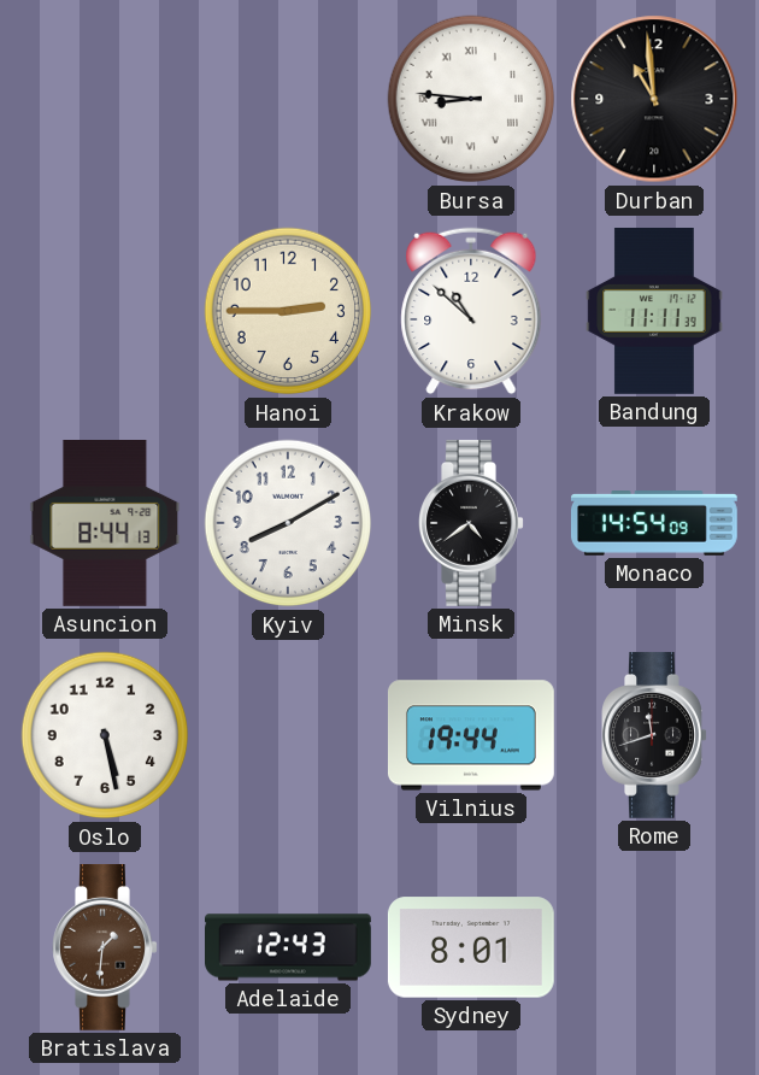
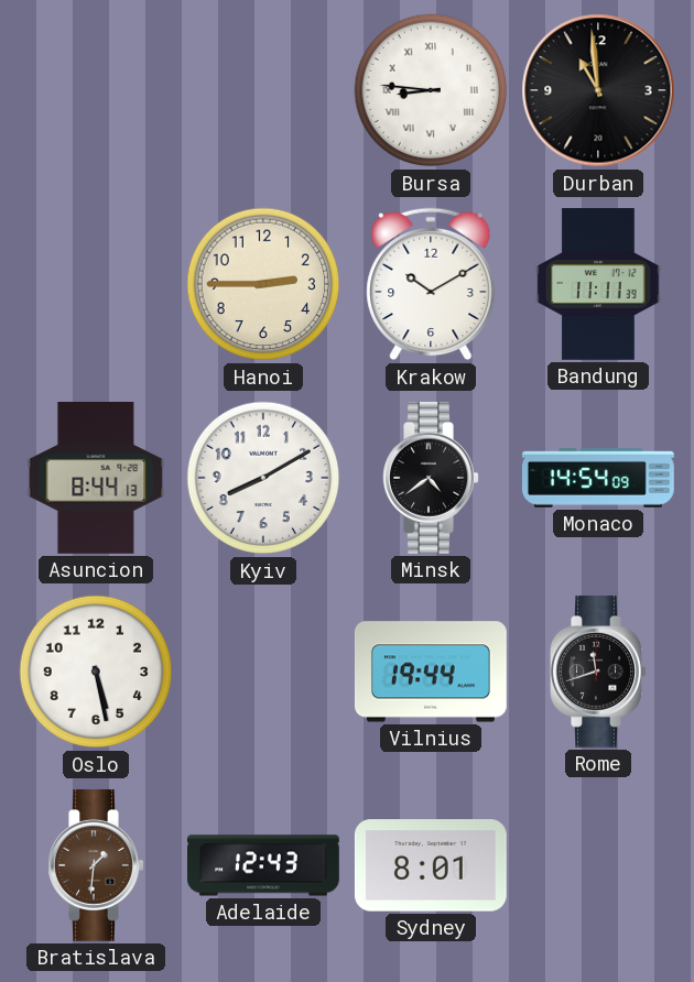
Krakow: 10:52 -> 10:10 (431, 284)
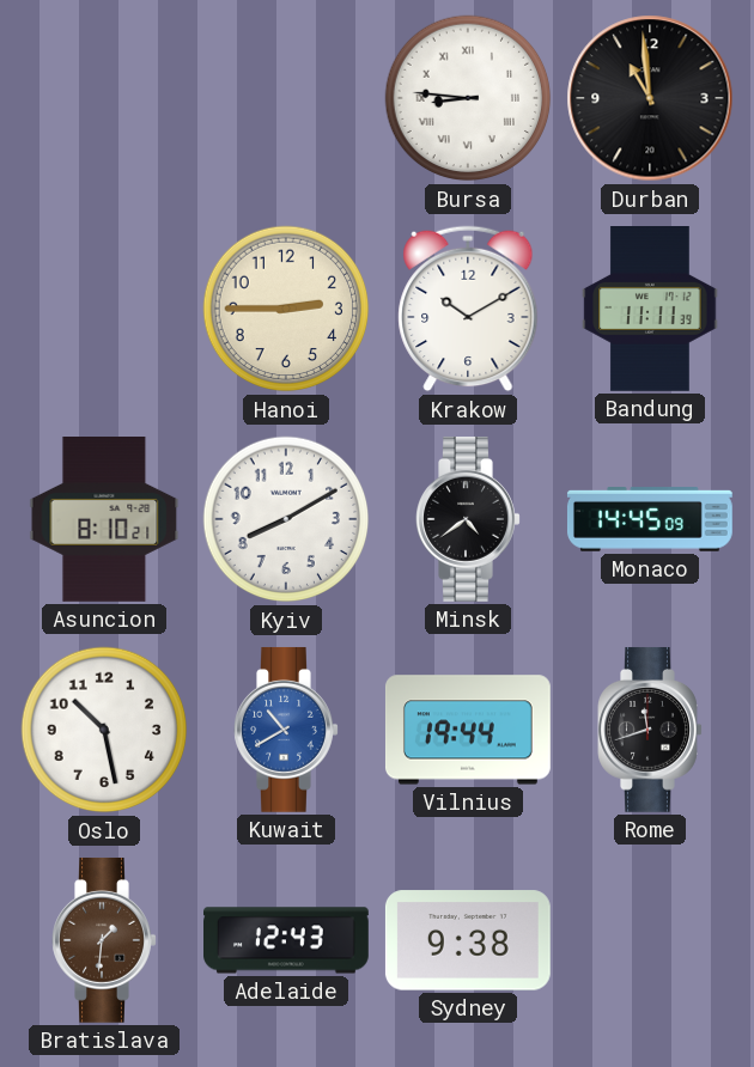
Asuncion: 8:44 -> 8:10 (104, 520)
Monaco: 14:54 -> 14:45 (650, 520)
Oslo: 5:28 -> 10:28 (104, 730)
Kuwait: none -> 10:40 (286, 730)
Sydney: 8:01 -> 9:38 (468, 940)
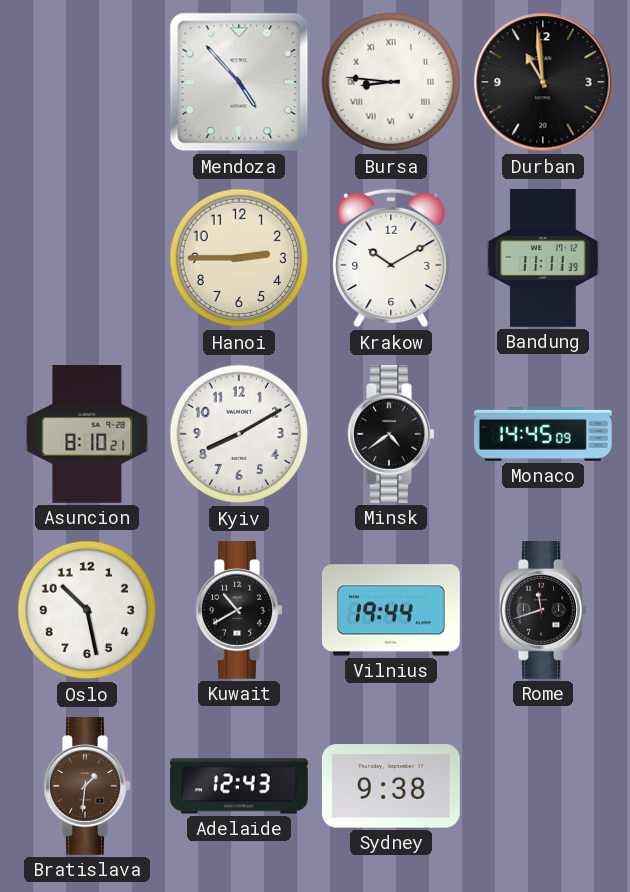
Mendoza: none -> 4:53 (239, 82)
Kuwait dial: blue -> black (239, 610)
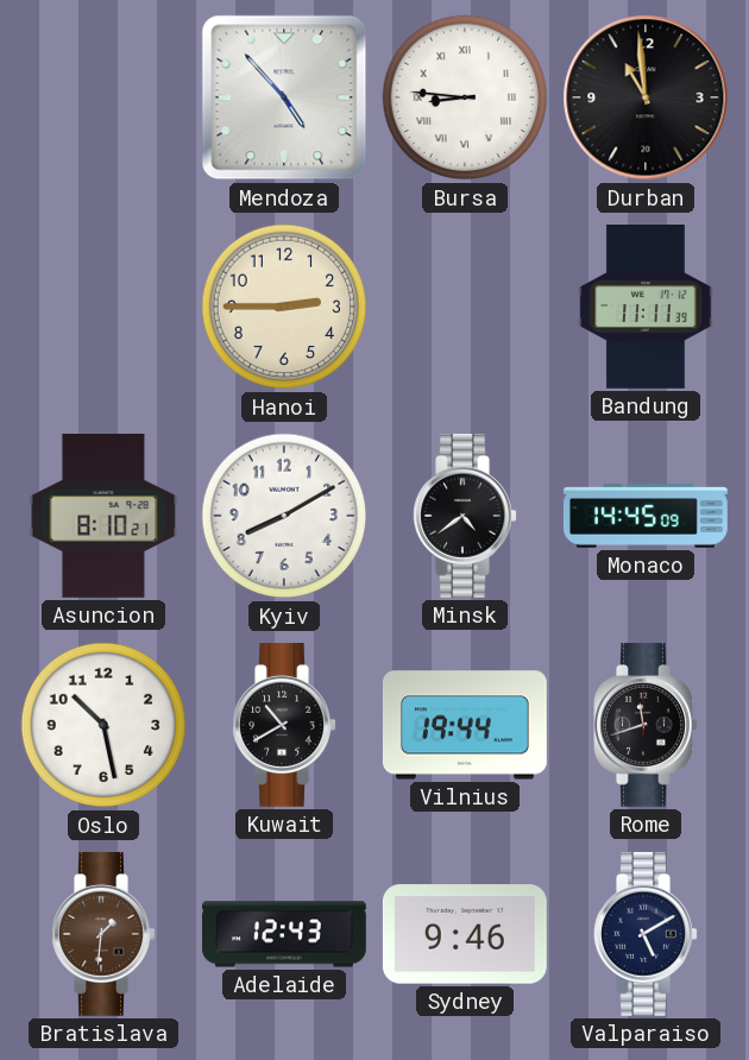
Krakow: 10:10 -> none (391, 258)
Sydney: 9:38 -> 9:46 (465, 934)
Valparaiso: none -> 5:10 (646, 934)
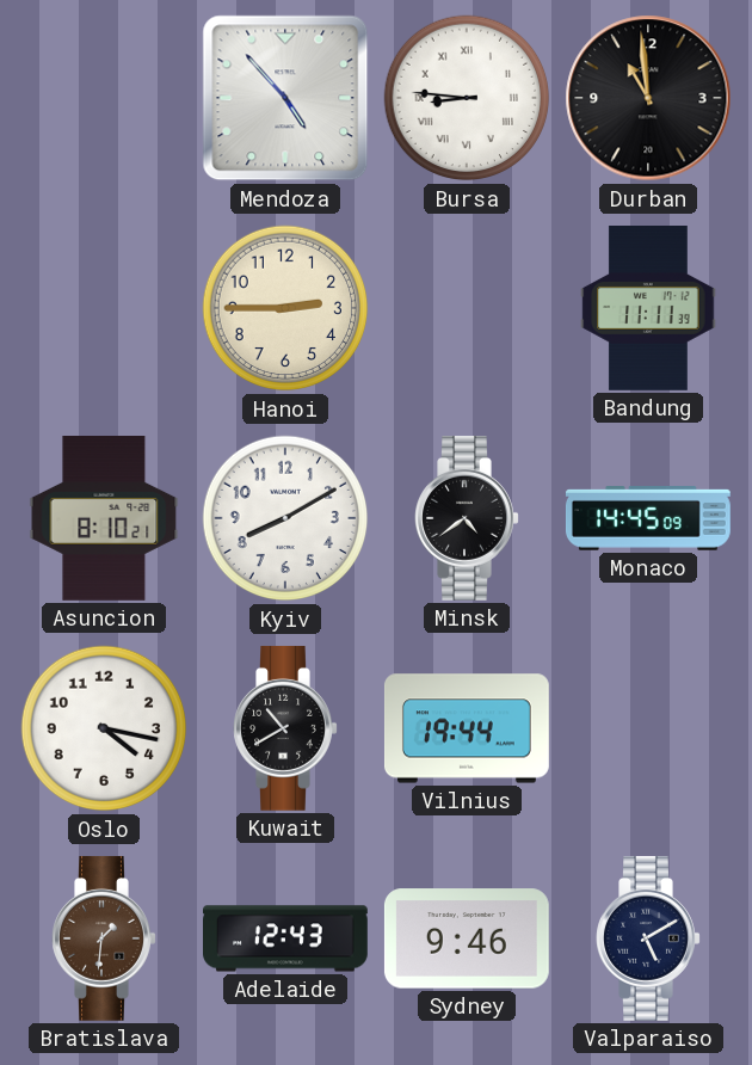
Oslo: 10:28 -> 4:17 (104, 728)
Rome: 11:42 -> none (646, 725)
